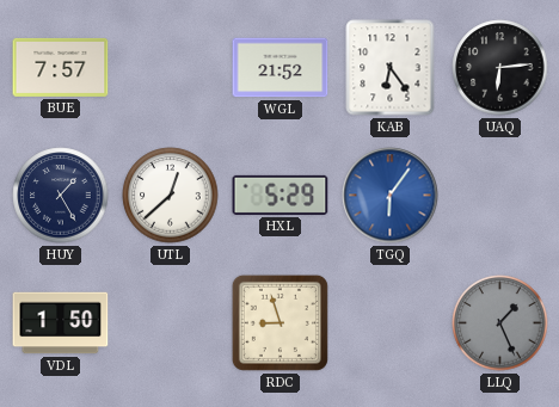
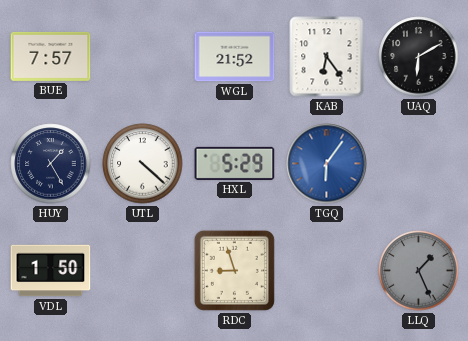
UAQ: 6:14 -> 6:10 (419, 57)
UTL: 12:38 -> 4:22 (143, 164)
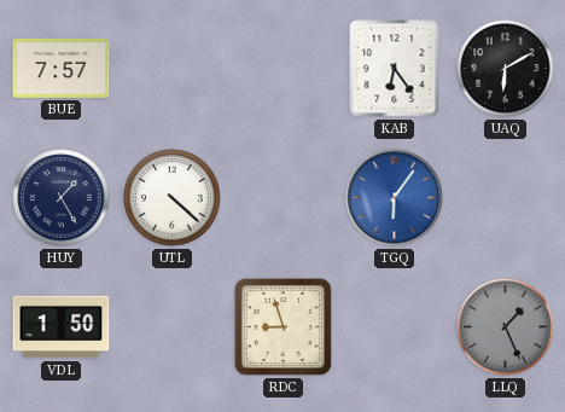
WGL: 21:52 -> none (235, 57)
HXL: 5:29 -> none (235, 163)
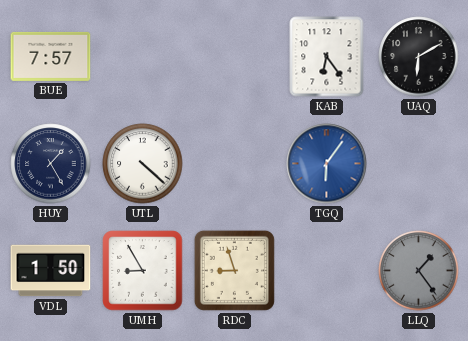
UMH: none -> 8:55 (143, 271)
LLQ: 1:26 -> 1:24 (419, 271)
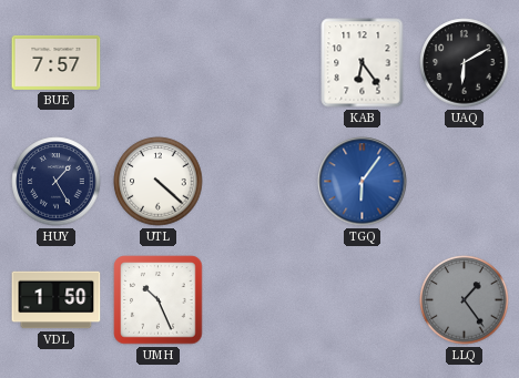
UMH: 8:55 -> 10:26 (159, 300)
RDC: 8:57 -> none (234, 270)
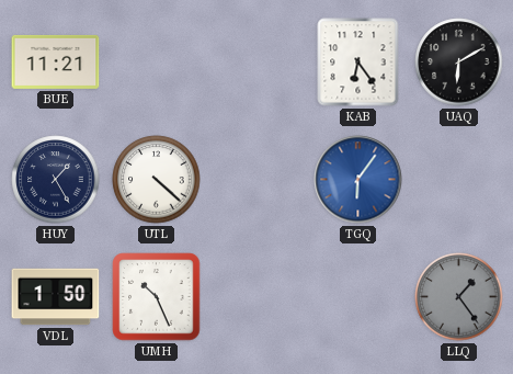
BUE: 7:57 -> 11:21 (56, 61)
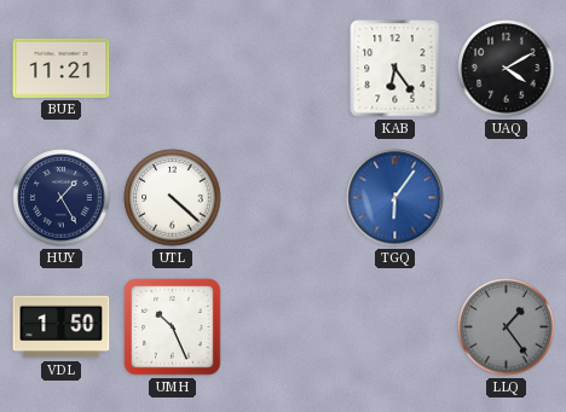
UAQ: 6:10 -> 4:10 (507, 69)
